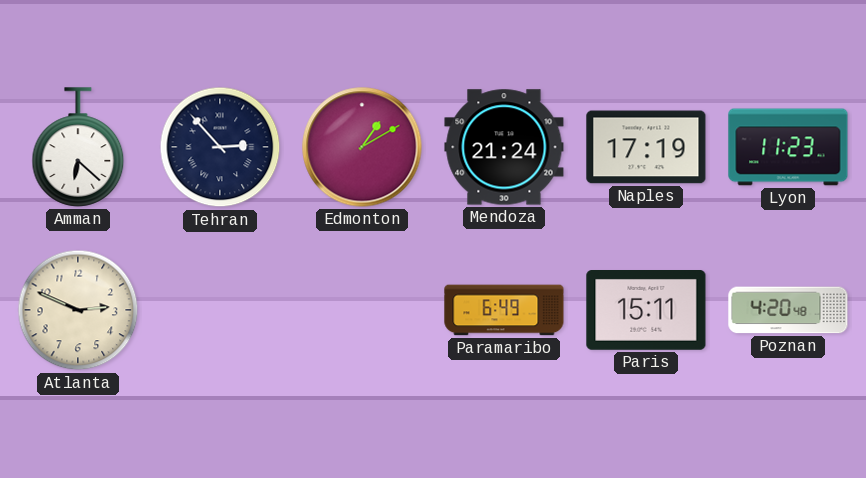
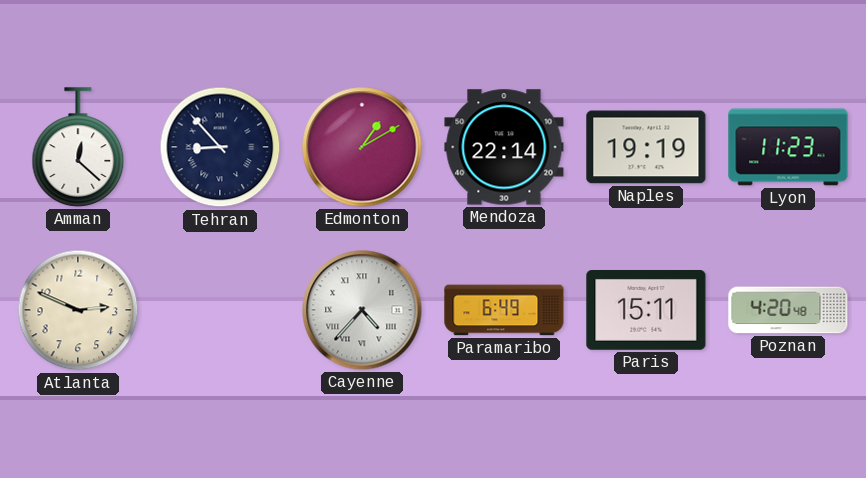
Amman: 6:22 -> 12:22 (78, 147)
Tehran: 2:53 -> 8:53 (220, 147)
Mendoza: 21:24 -> 22:14 (504, 147)
Naples: 17:19 -> 19:19 (646, 147)
Cayenne: none -> 4:37 (362, 310)
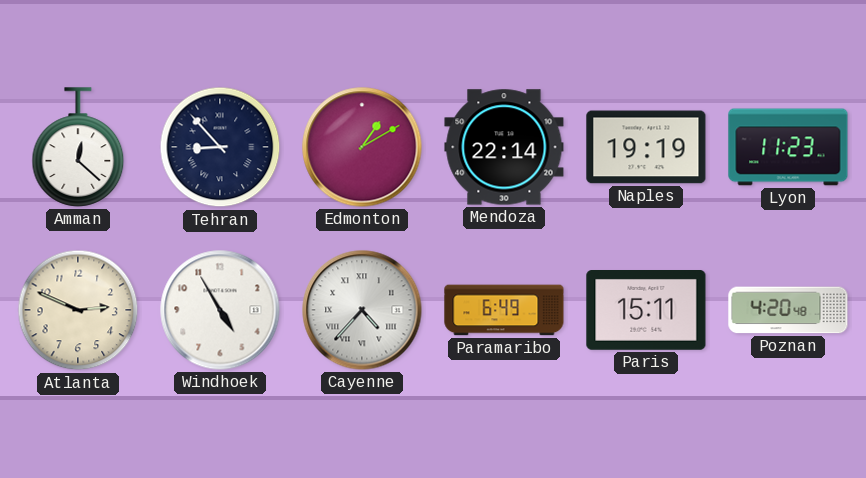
Windhoek: none -> 4:55 (220, 310)
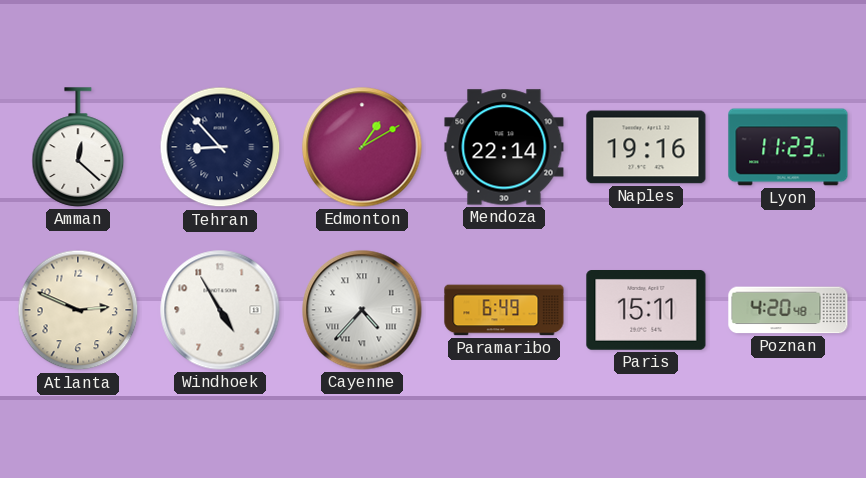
Naples: 19:19 -> 19:16 (646, 147)
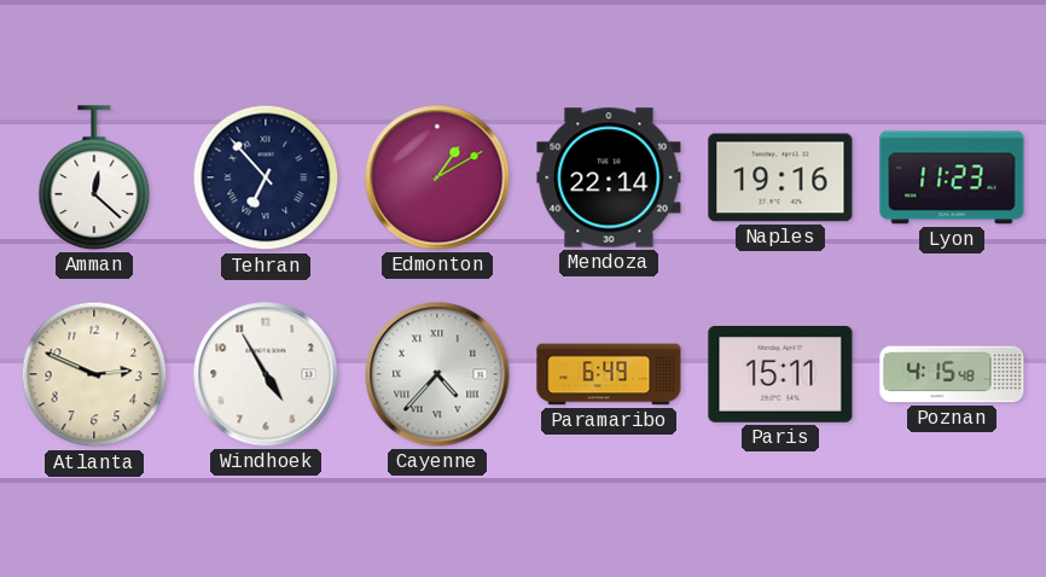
Tehran: 8:53 -> 6:53 (266, 177)
Poznan: 4:20 -> 4:15 (952, 374)
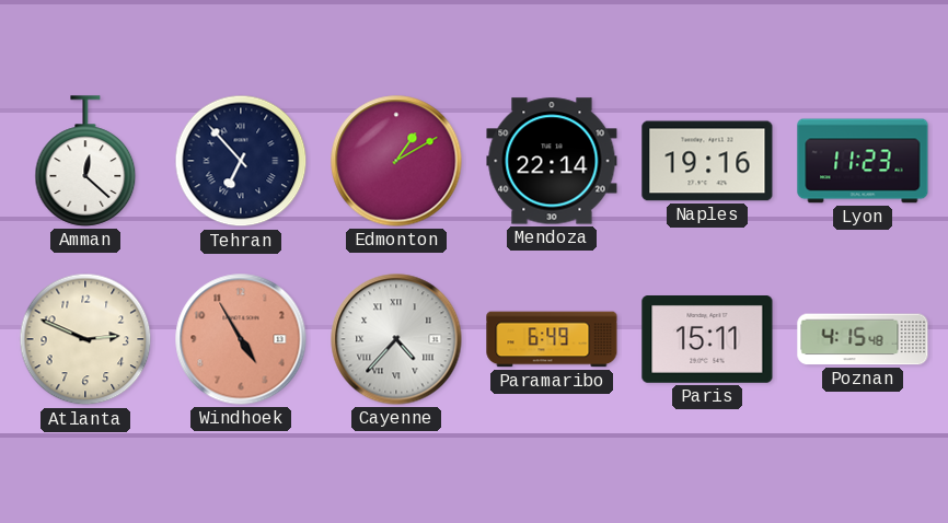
Windhoek dial: white -> salmon (241, 339)
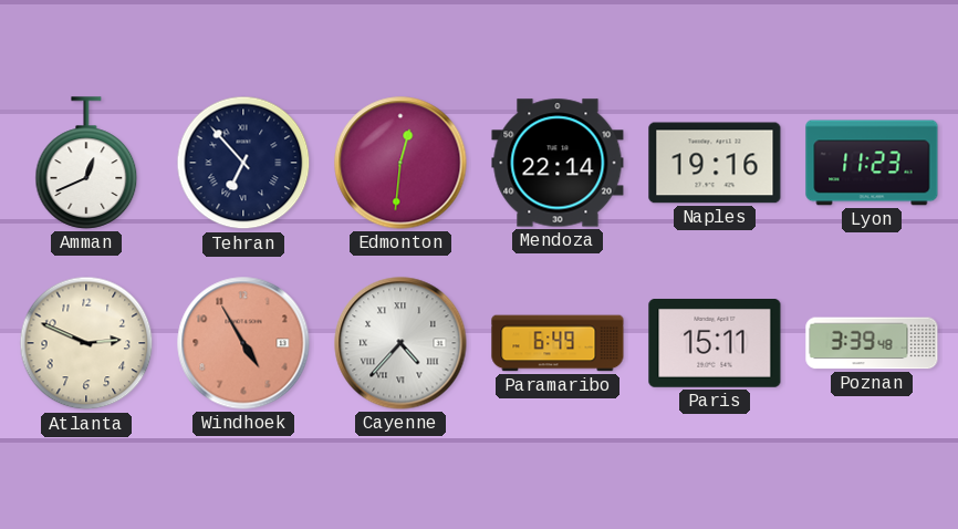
Amman: 12:22 -> 12:41 (86, 163)
Edmonton: 1:10 -> 12:31 (400, 163)
Poznan: 4:15 -> 3:39 (872, 343)
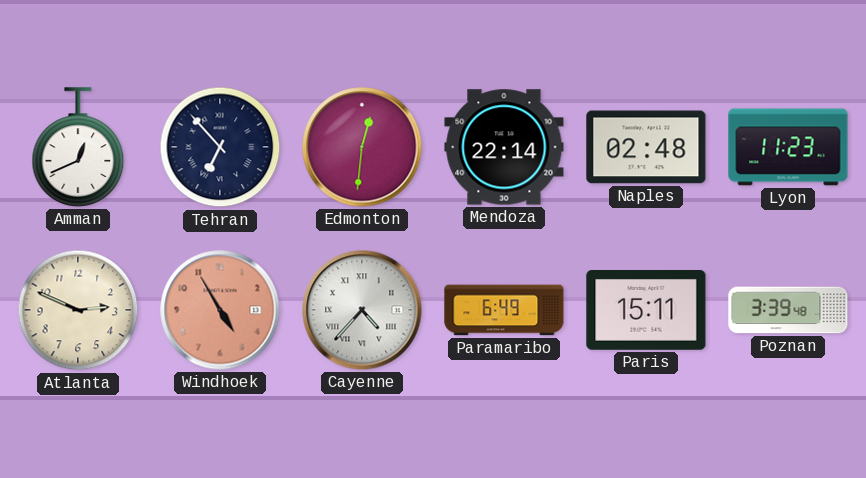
Naples: 19:16 -> 02:48 (646, 147)
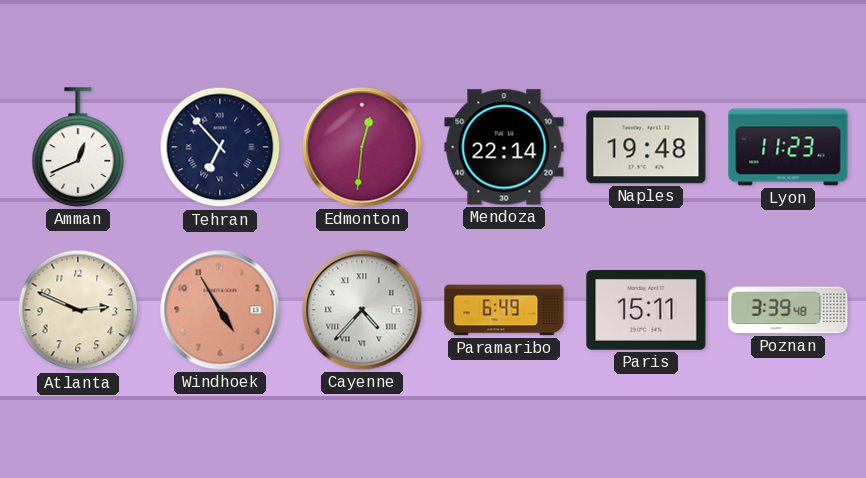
Naples: 02:48 -> 19:48 (646, 147)
